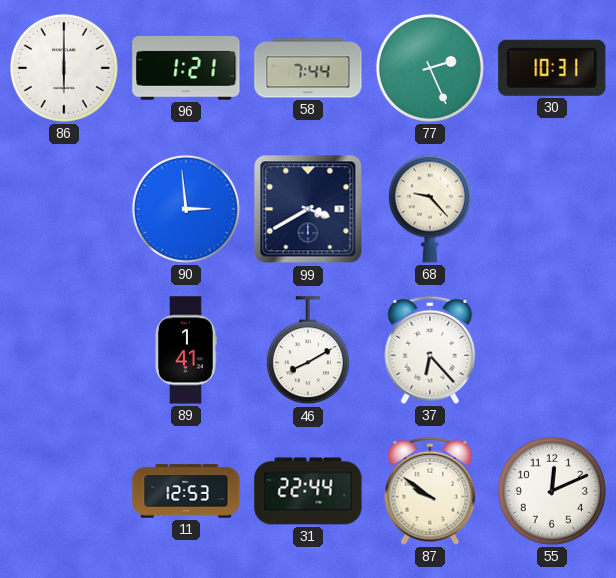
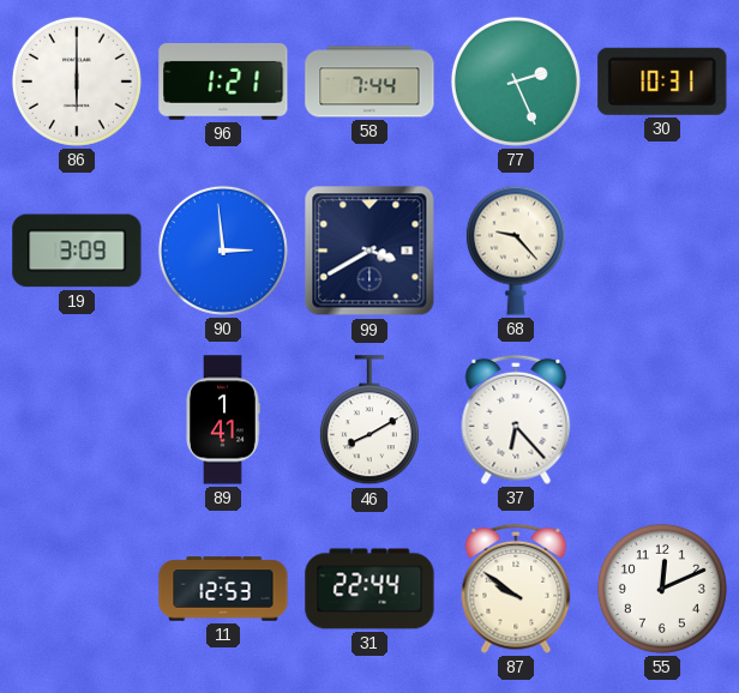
19: none -> 3:09 (77, 251)
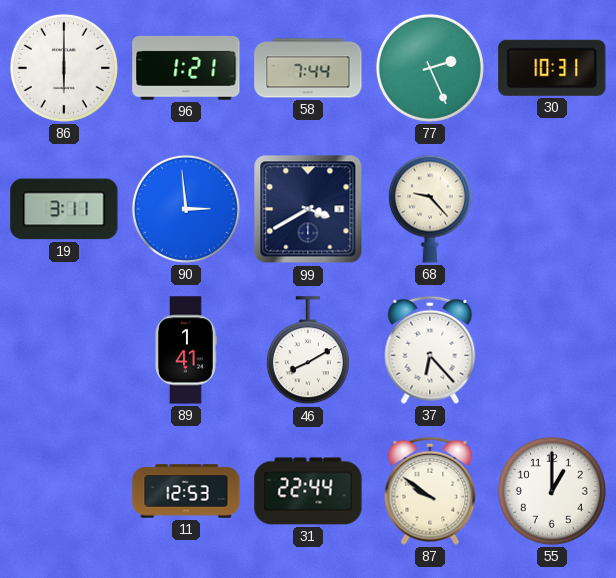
19: 3:09 -> 3:11 (64, 209)
55: 12:11 -> 1:00 (552, 491)
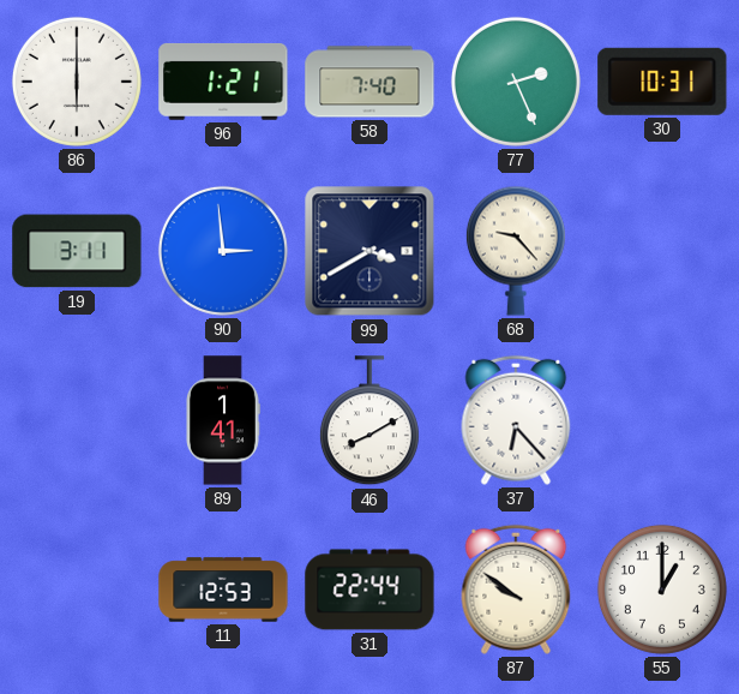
58: 7:44 -> 7:40 (369, 82)
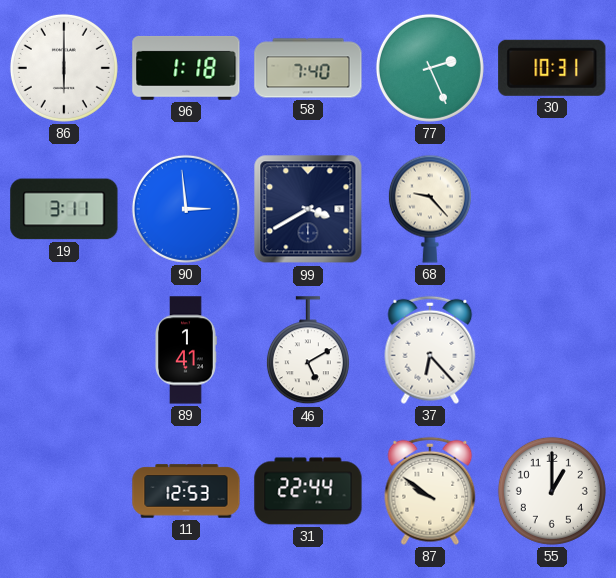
96: 1:21 -> 1:18 (186, 68)
46: 8:10 -> 5:10 (308, 351)
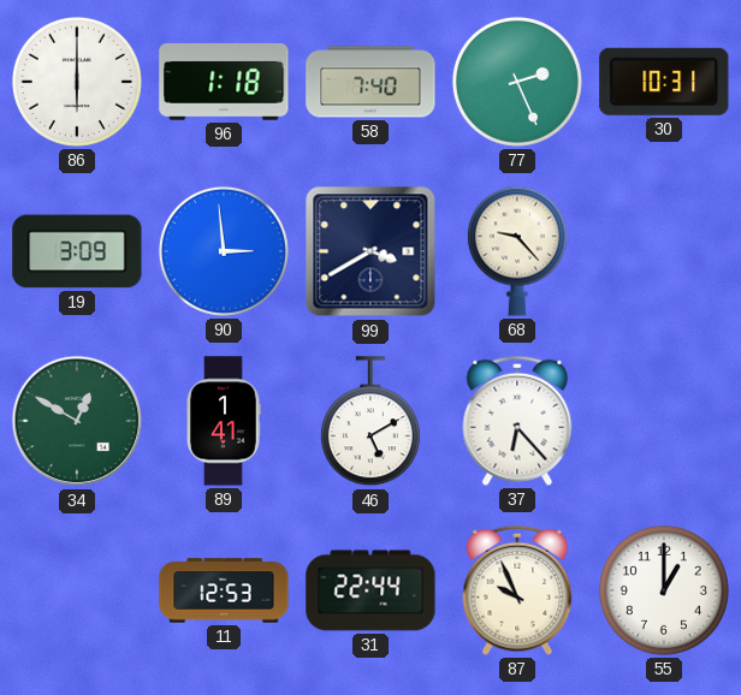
19: 3:11 -> 3:09 (77, 251)
34: none -> 12:50 (77, 421)
87: 9:51 -> 9:56 (517, 590)
